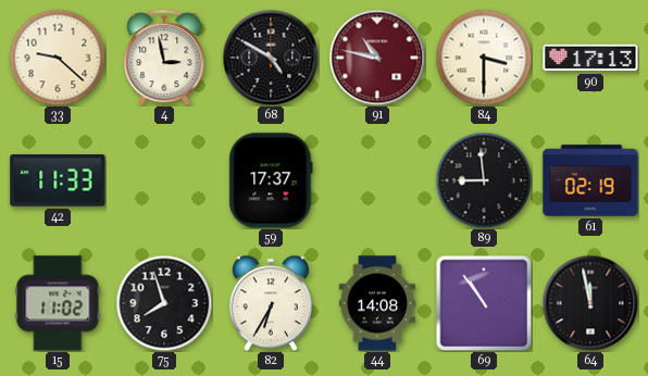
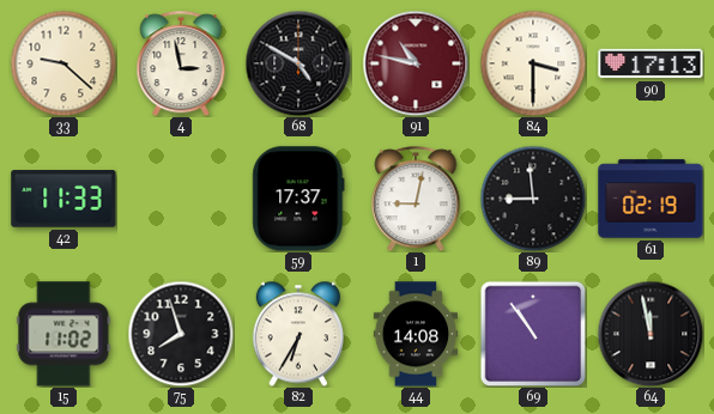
1: none -> 9:02 (416, 199)
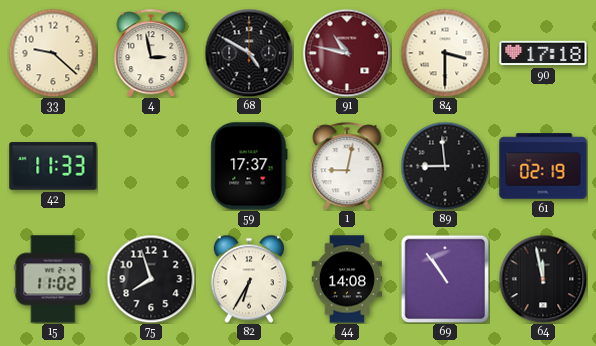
90: 17:13 -> 17:18 (543, 53)
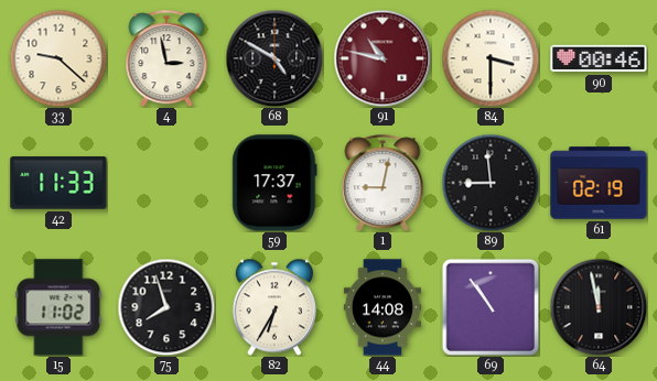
90: 17:18 -> 00:46 (599, 58)
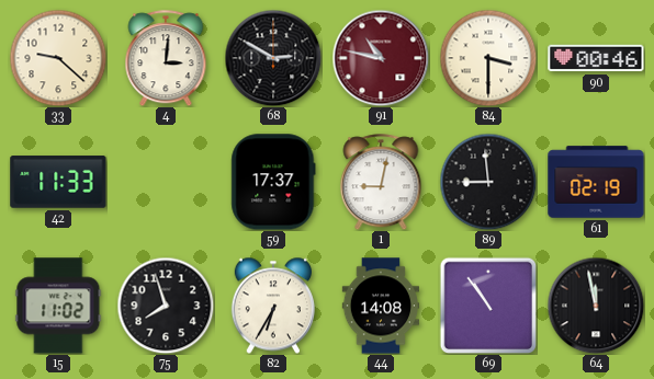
4: 2:58 -> 3:01 (166, 58)
68: 4:50 -> 2:50 (273, 58)
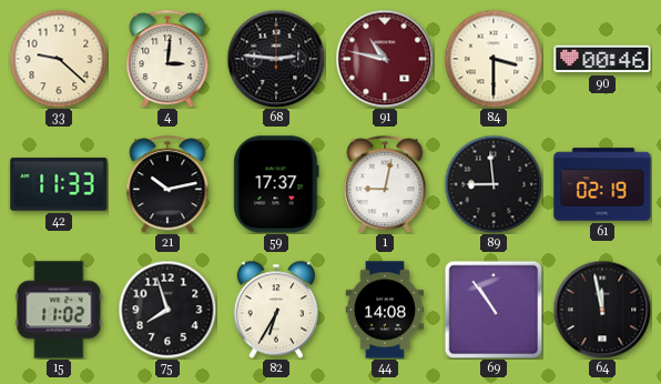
68: 2:50 -> 2:46 (276, 59)
21: none -> 10:13 (167, 184)
